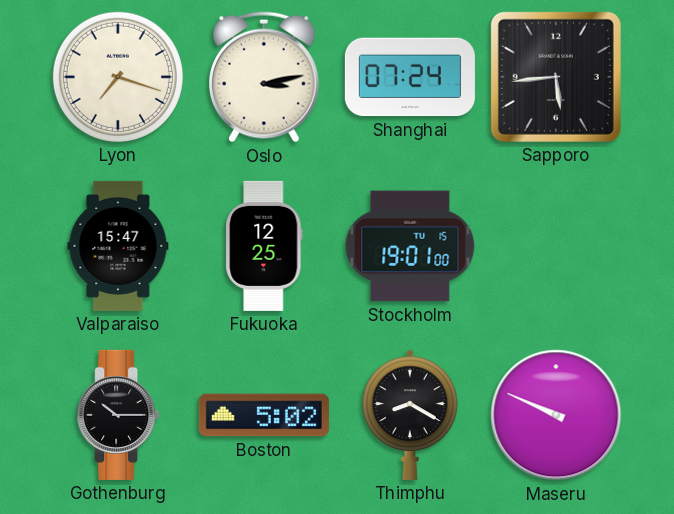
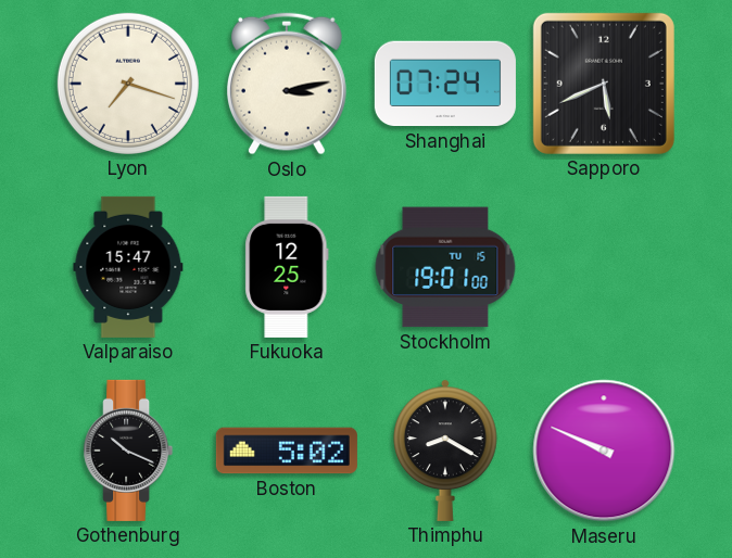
Sapporo: 5:44 -> 5:41 (604, 84)
Gothenburg: 10:15 -> 10:19 (128, 451)
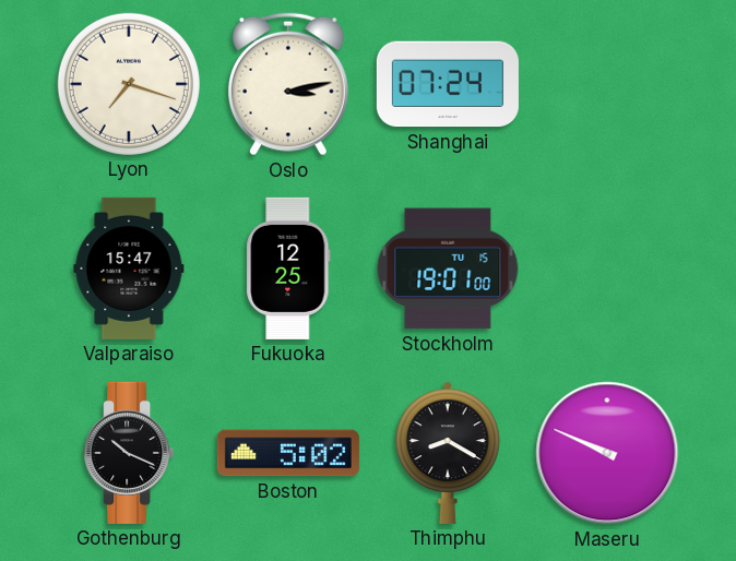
Sapporo: 5:41 -> none (604, 84)
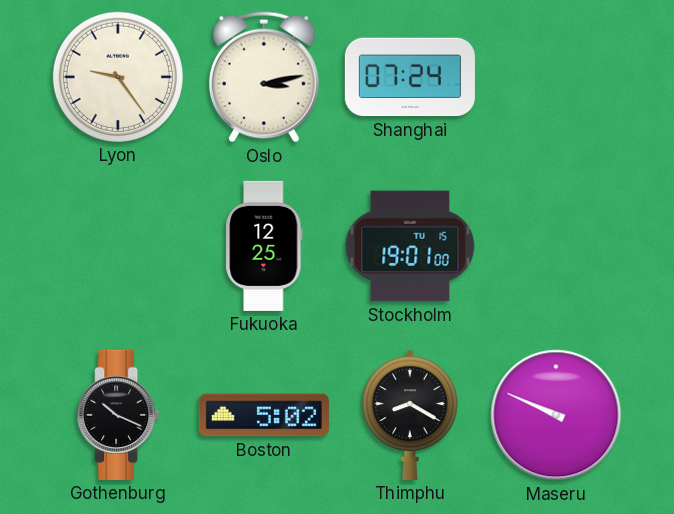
Lyon: 7:18 -> 9:24 (118, 77)
Valparaiso: 15:47 -> none (129, 268)
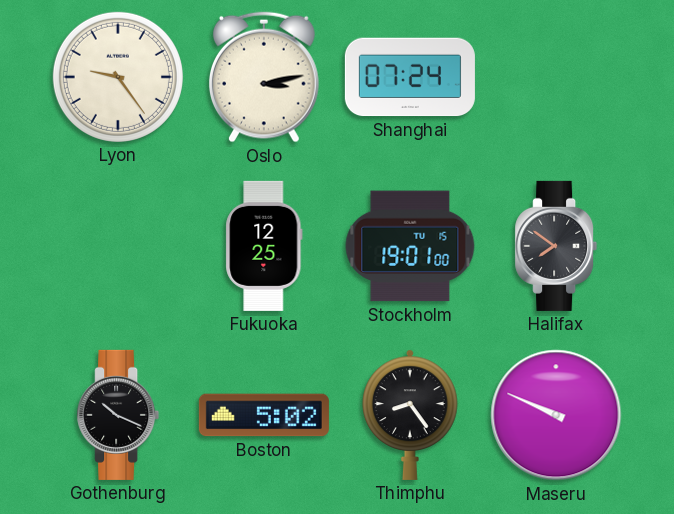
Halifax: none -> 7:51 (556, 246)
Thimphu: 8:20 -> 8:24 (410, 415)
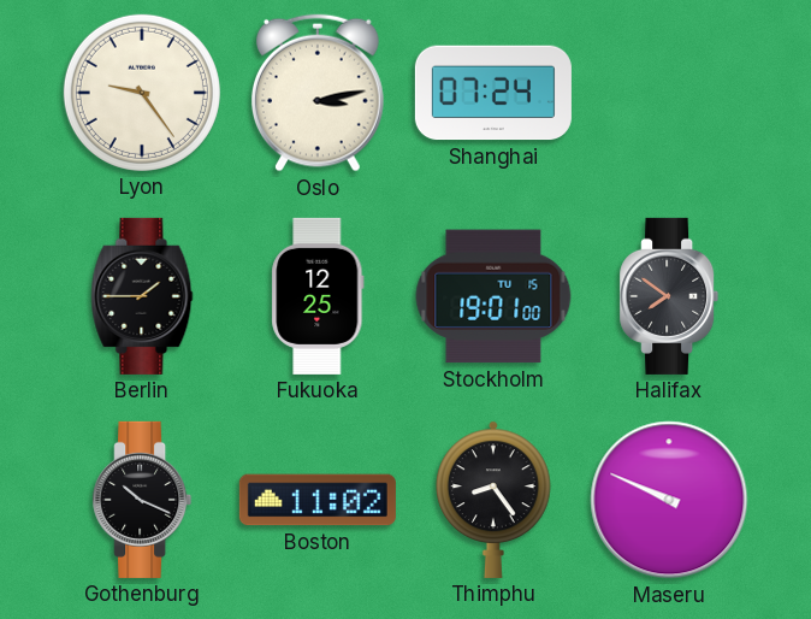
Berlin: none -> 1:45 (142, 296)
Boston: 5:02 -> 11:02 (318, 500)
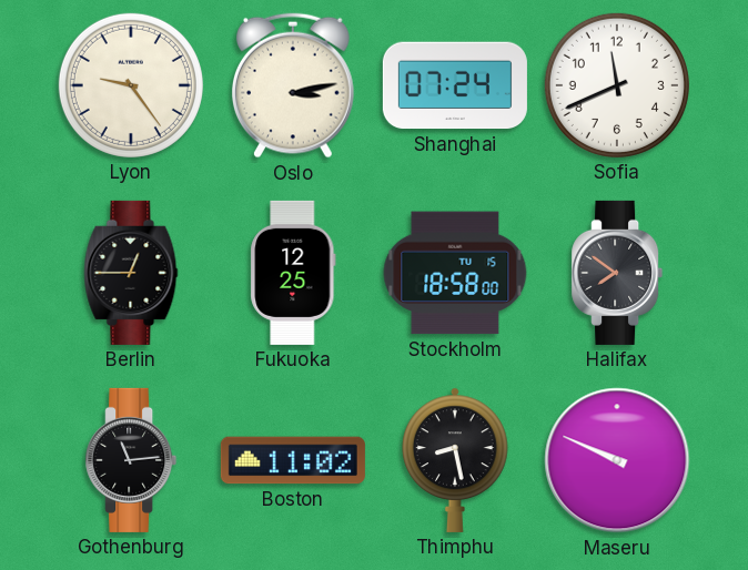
Sofia: none -> 11:41 (617, 85)
Berlin: 1:45 -> 12:45 (131, 273)
Stockholm: 19:01 -> 18:58 (455, 273)
Gothenburg: 10:19 -> 11:14 (131, 460)
Thimphu: 8:24 -> 8:28 (455, 460)
